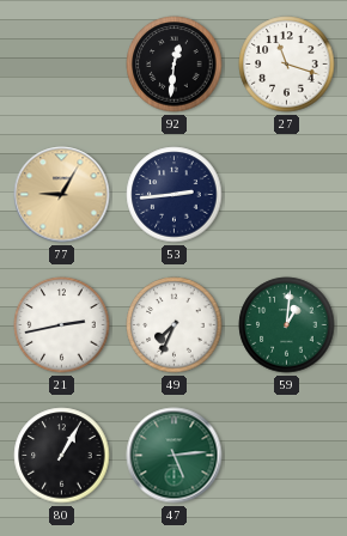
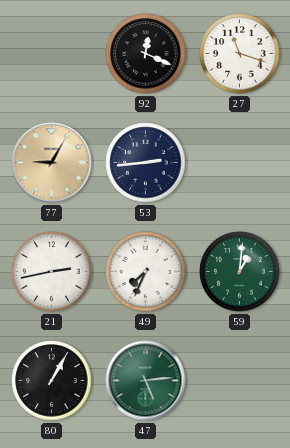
92: 12:31 -> 12:19 (146, 54)
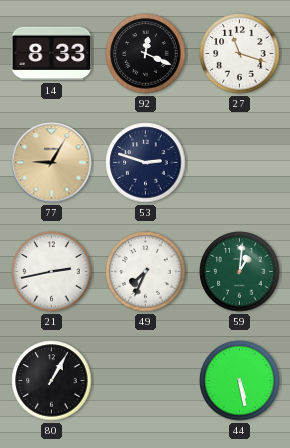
14: none -> 8:33 (52, 54)
53: 2:44 -> 2:48 (146, 163)
47: 5:14 -> none (146, 381)
44: none -> 5:28 (240, 381)
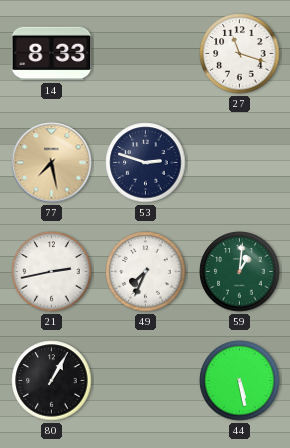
92: 12:19 -> none (146, 54)
77: 9:05 -> 7:28 (52, 163)
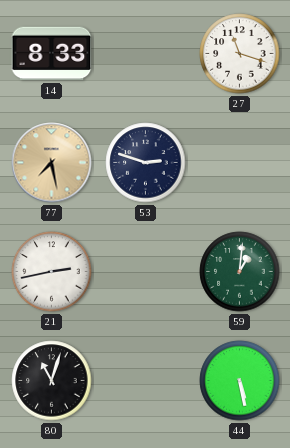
49: 7:34 -> none (146, 272)
80: 1:05 -> 11:03 (52, 381)
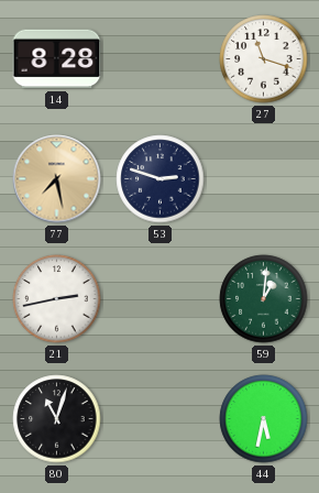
14: 8:33 -> 8:28 (57, 59)
44: 5:28 -> 5:32 (264, 419)
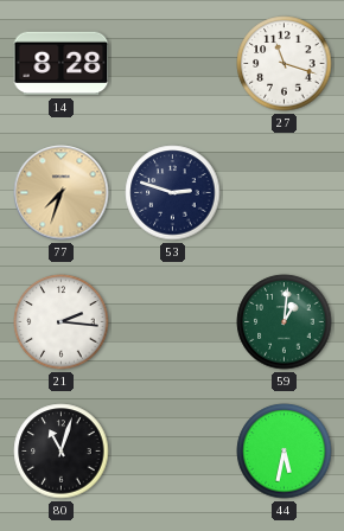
77: 7:28 -> 7:33 (62, 193)
21: 2:43 -> 2:16 (62, 322)
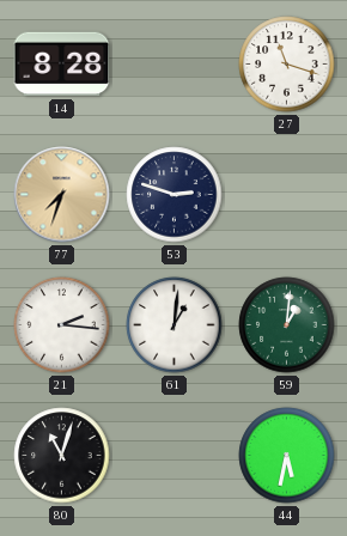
61: none -> 1:01 (175, 325)
